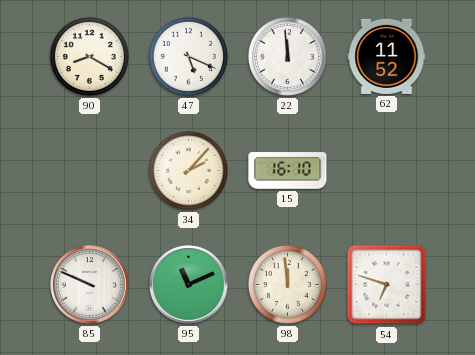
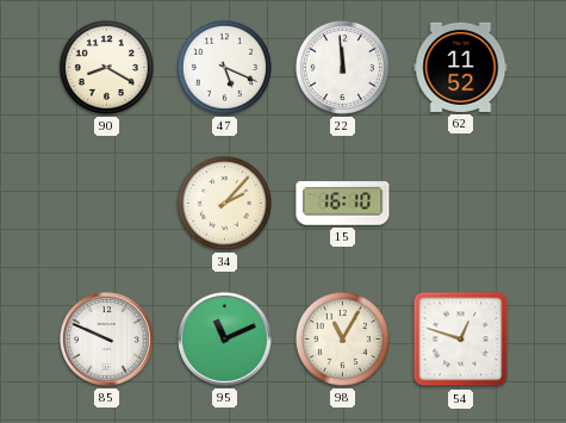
98: 11:59 -> 11:05 (342, 338)
54: 6:48 -> 12:48 (461, 340)
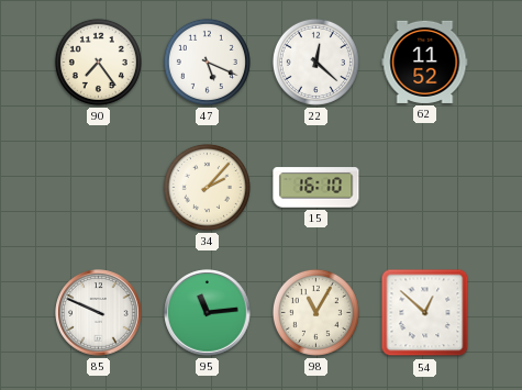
90: 8:20 -> 7:24 (98, 62)
22: 11:59 -> 12:22 (315, 62)
95: 11:11 -> 11:14 (208, 313)
54: 12:48 -> 12:52 (425, 313)
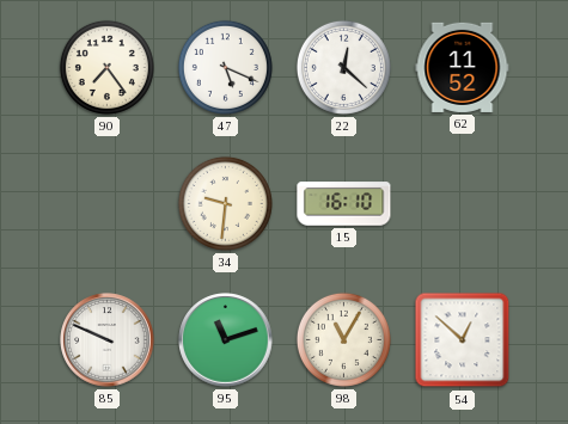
34: 2:07 -> 9:31 (225, 203)
95: 11:14 -> 11:12 (226, 340)
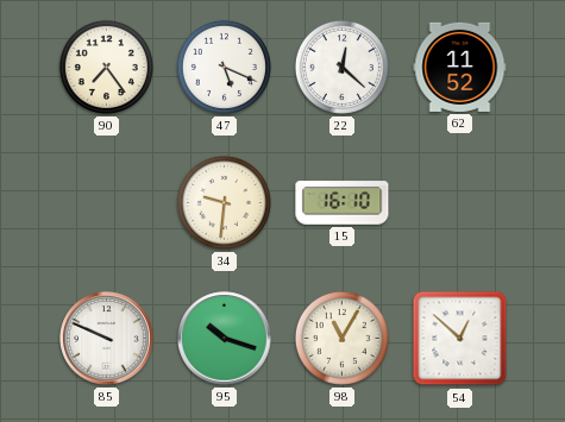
95: 11:12 -> 10:18 (225, 339)
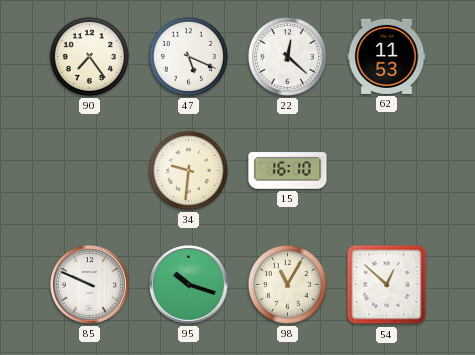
62: 11:52 -> 11:53 (387, 56)
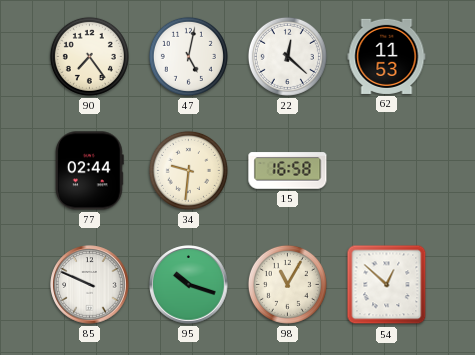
47: 5:19 -> 5:02 (188, 56)
77: none -> 02:44 (89, 171)
15: 16:10 -> 16:58 (288, 171)
